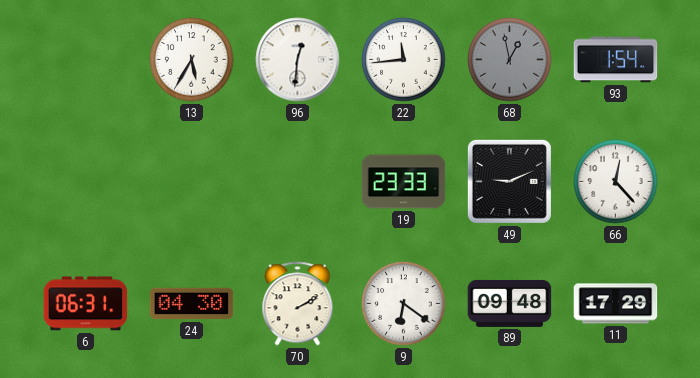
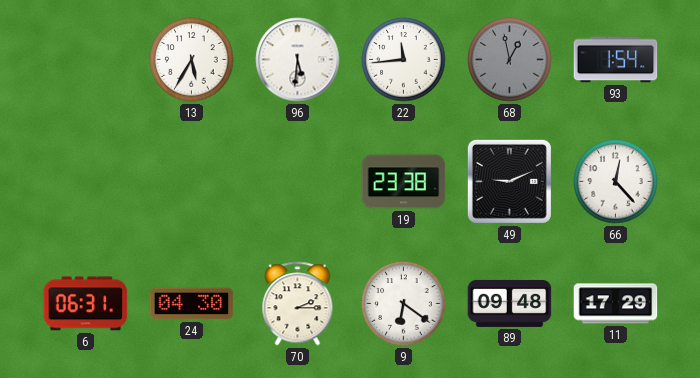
96: 12:31 -> 5:31 (298, 60)
19: 23:33 -> 23:38 (404, 182)
70: 2:10 -> 2:15 (298, 304)
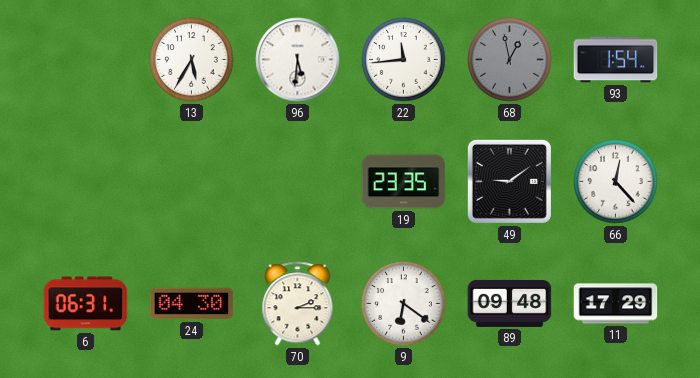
19: 23:38 -> 23:35 (404, 182)
49: 9:11 -> 9:09 (509, 181)
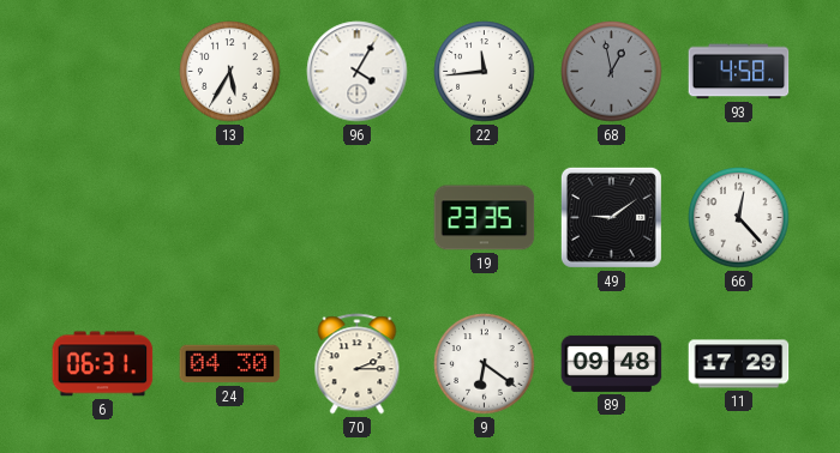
96: 5:31 -> 4:05 (358, 72)
93: 1:54 -> 4:58 (739, 72)
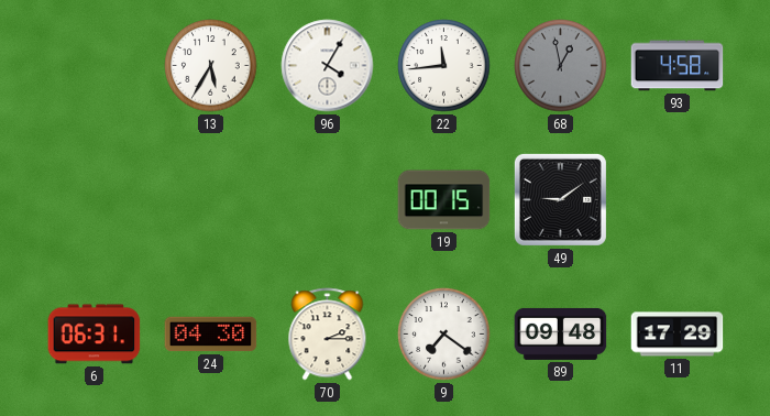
19: 23:35 -> 00:15 (444, 200)
66: 12:23 -> none (739, 218)
9: 6:21 -> 7:21 (444, 335)
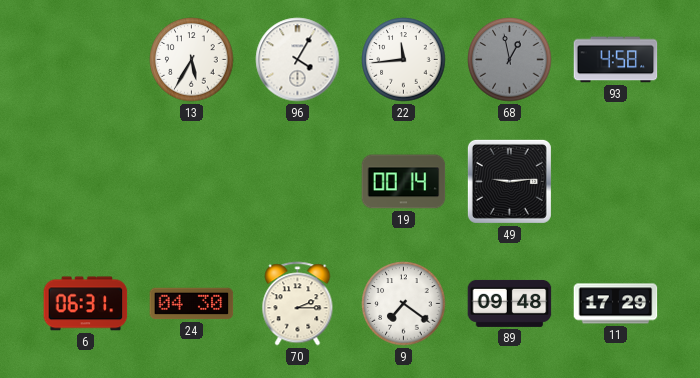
19: 00:15 -> 00:14 (404, 182)
49: 9:09 -> 9:14 (509, 181)
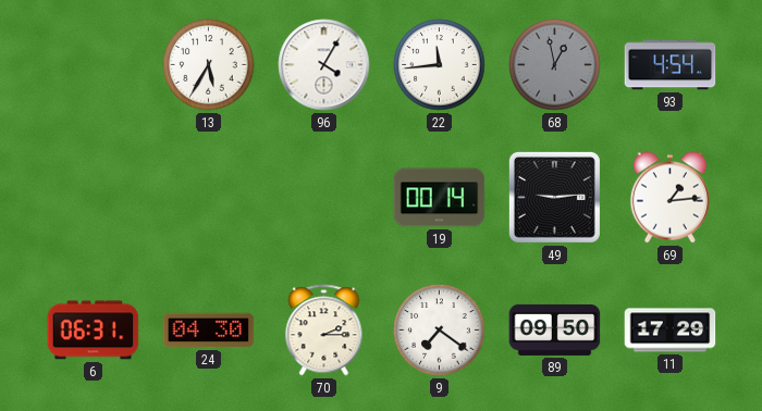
93: 4:58 -> 4:54 (671, 65)
69: none -> 1:14 (669, 198)
89: 09:48 -> 09:50 (555, 329)
